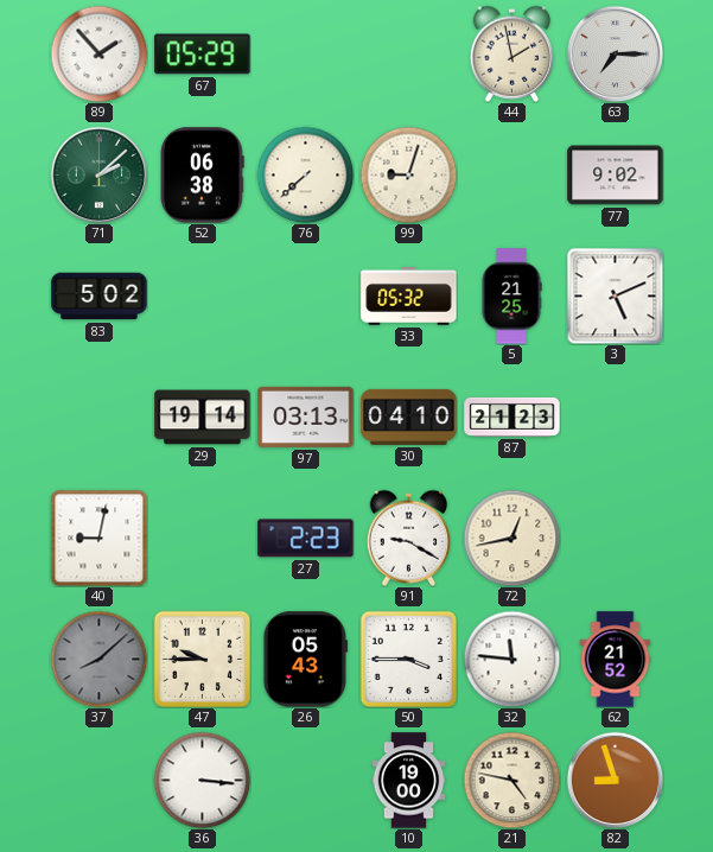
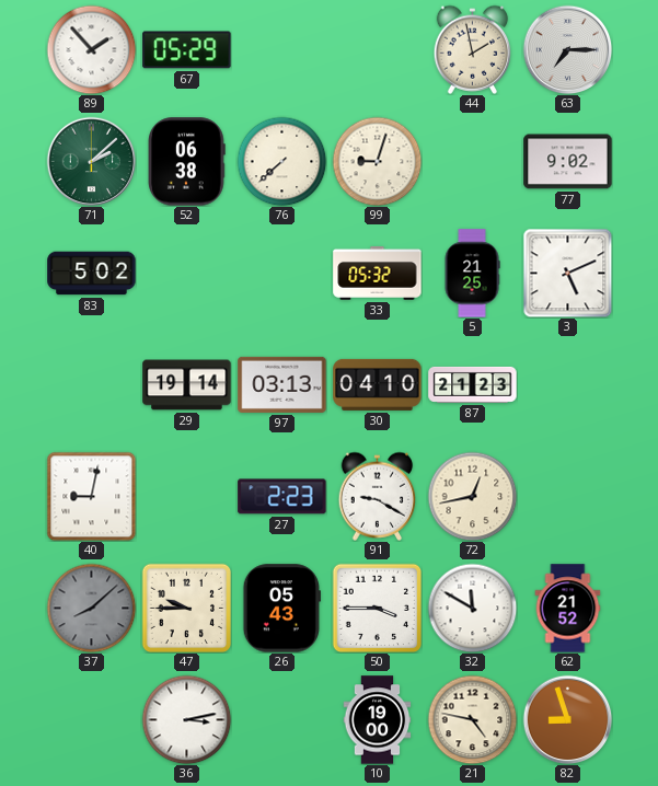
32: 11:46 -> 11:50 (472, 608)
36: 3:16 -> 3:13 (186, 719)
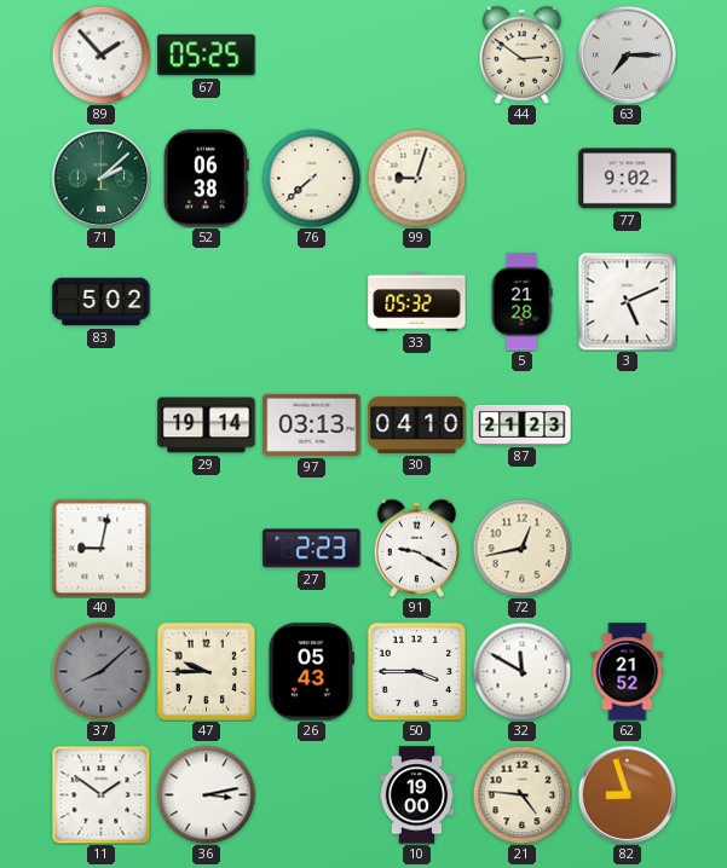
67: 05:29 -> 05:25 (207, 56)
44: 1:58 -> 2:51 (523, 54)
5: 21:25 -> 21:28 (521, 302)
11: none -> 1:51 (100, 794)
21: 4:47 -> 4:46 (521, 794)
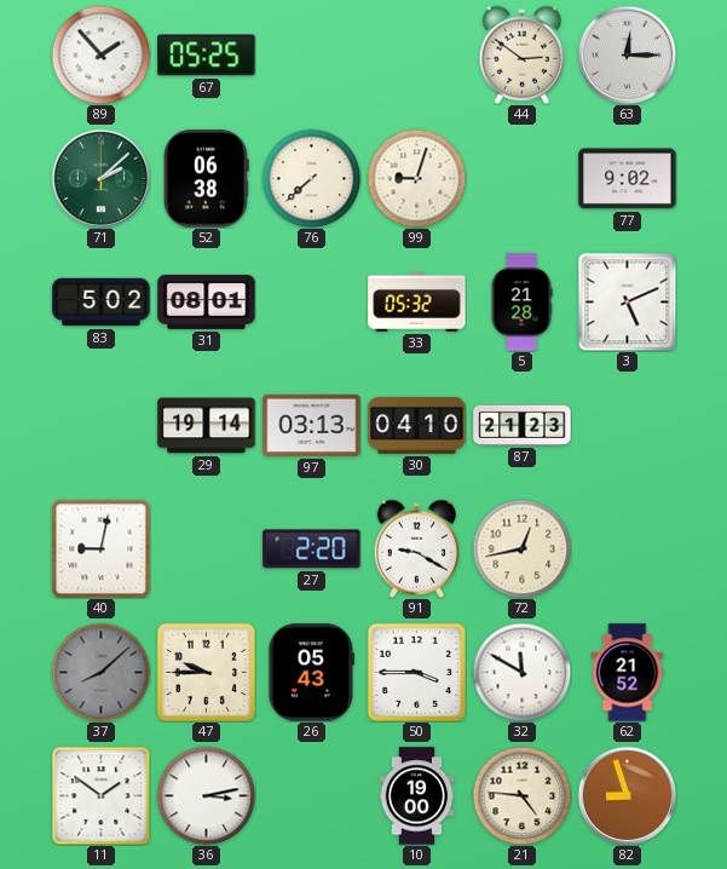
63: 7:15 -> 12:15 (627, 54)
31: none -> 08:01 (207, 301)
27: 2:23 -> 2:20 (312, 549)
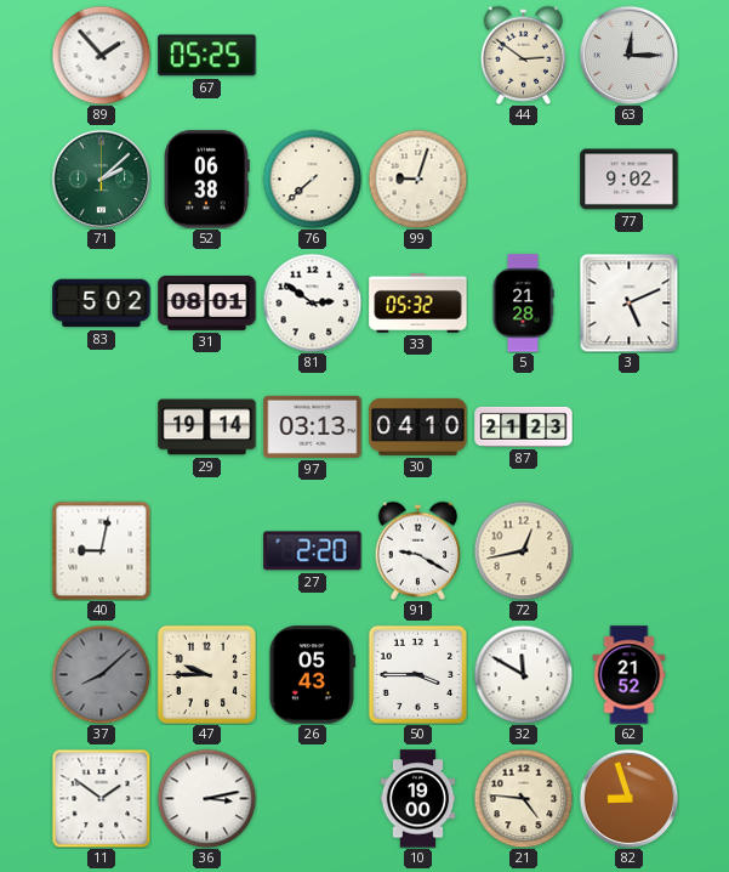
81: none -> 2:51 (312, 302)
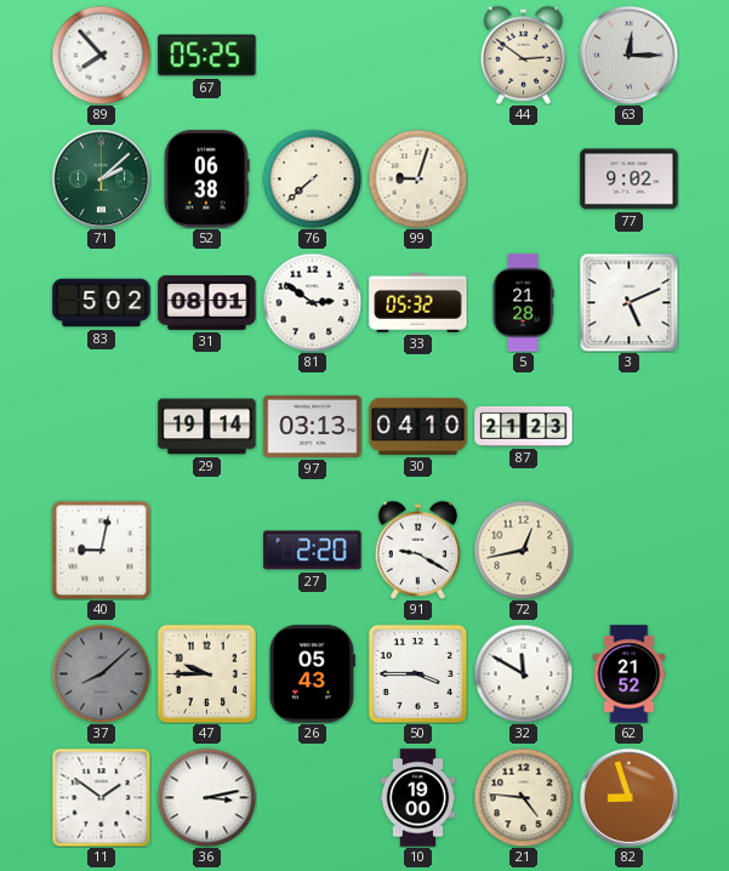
89: 1:53 -> 7:53 (101, 55)
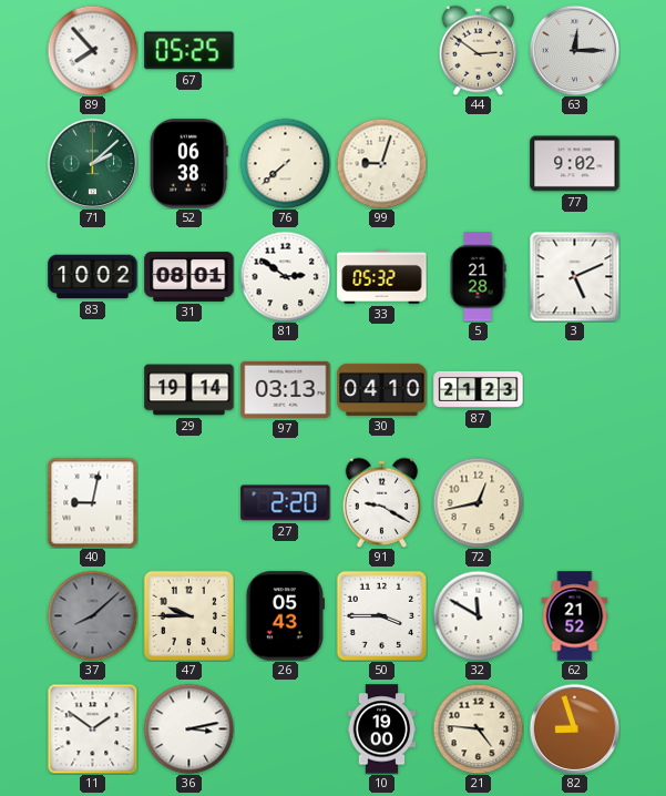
83: 5:02 -> 10:02 (93, 277)
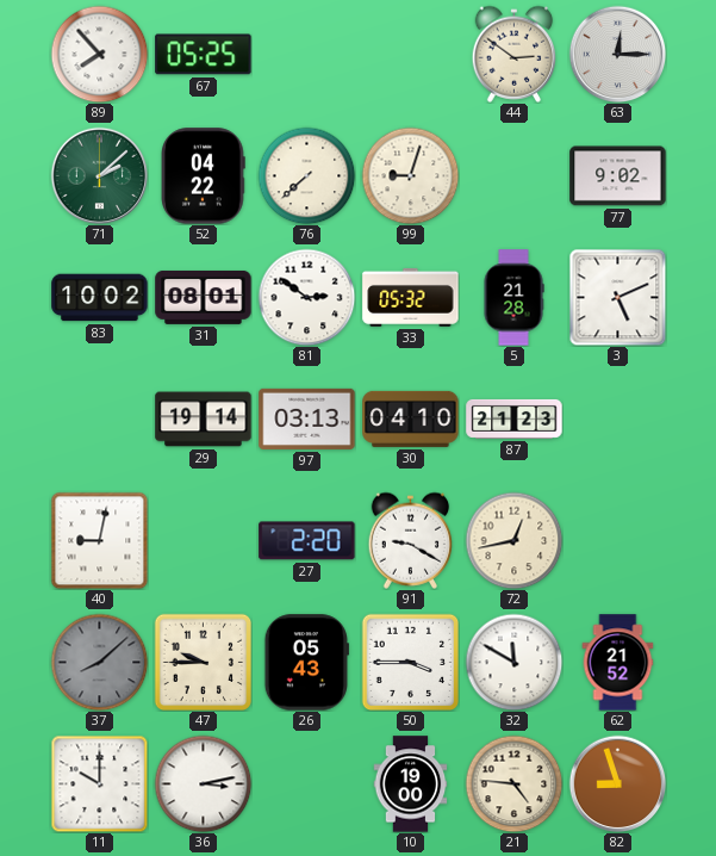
52: 06:38 -> 04:22 (204, 176)
11: 1:51 -> 10:00 (99, 783)
